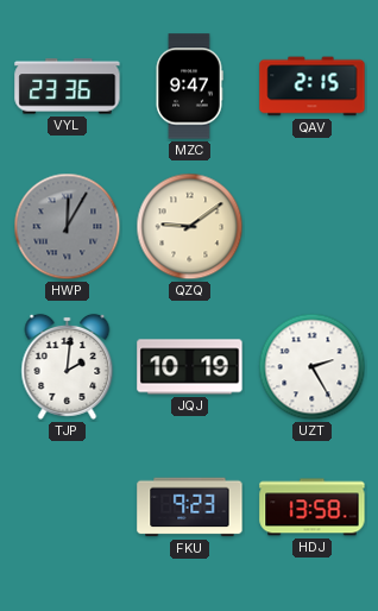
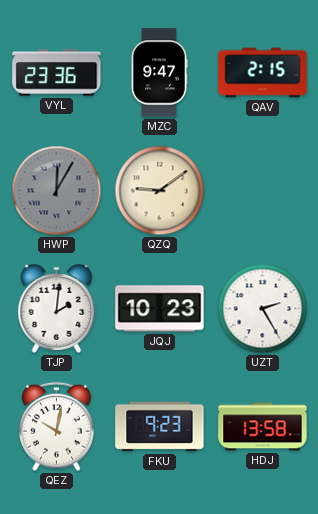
JQJ: 10:19 -> 10:23 (160, 309)
QEZ: none -> 10:02 (57, 427)
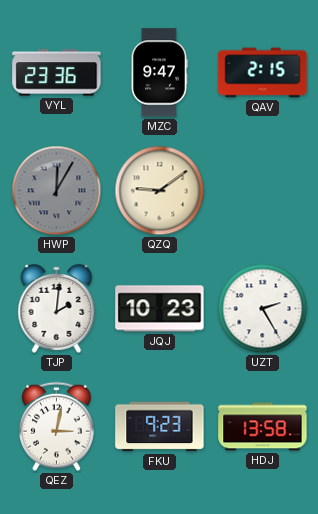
QEZ: 10:02 -> 3:02 (57, 427)
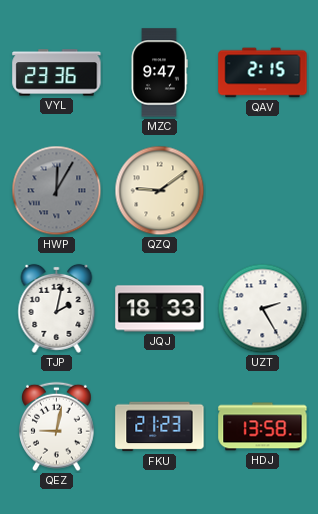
TJP: 2:01 -> 2:02 (57, 308)
JQJ: 10:23 -> 18:33 (160, 309)
QEZ: 3:02 -> 9:02 (57, 427)
FKU: 9:23 -> 21:23 (160, 427)
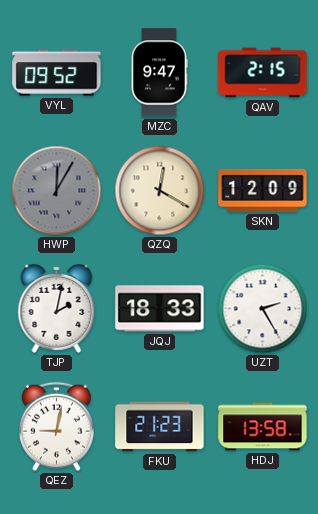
VYL: 23:36 -> 09:52 (57, 73)
QZQ: 9:09 -> 12:20 (160, 191)
SKN: none -> 12:09 (263, 190)
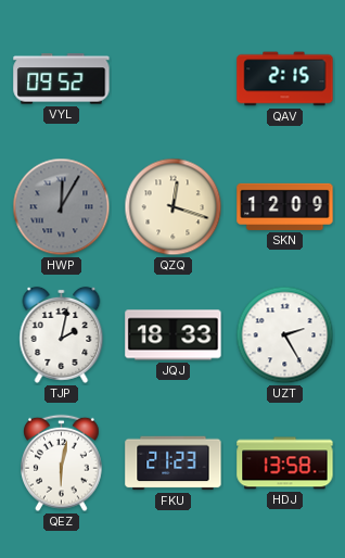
MZC: 9:47 -> none (159, 73)
QZQ: 12:20 -> 12:18 (174, 207)
QEZ: 9:02 -> 6:02 (62, 464)
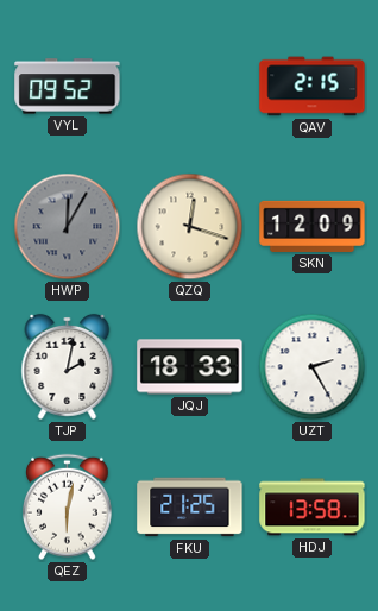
FKU: 21:23 -> 21:25 (190, 508)
